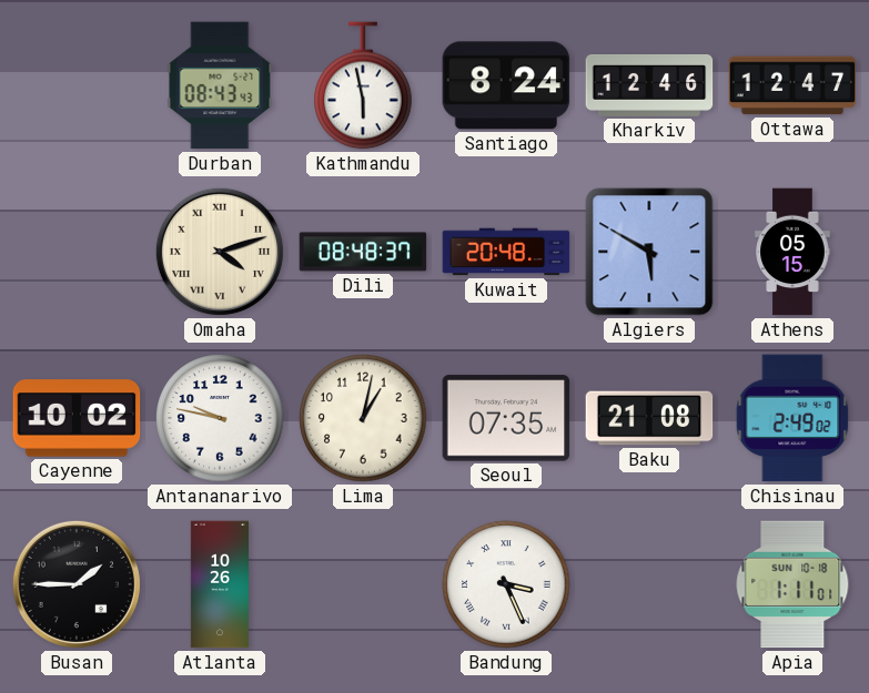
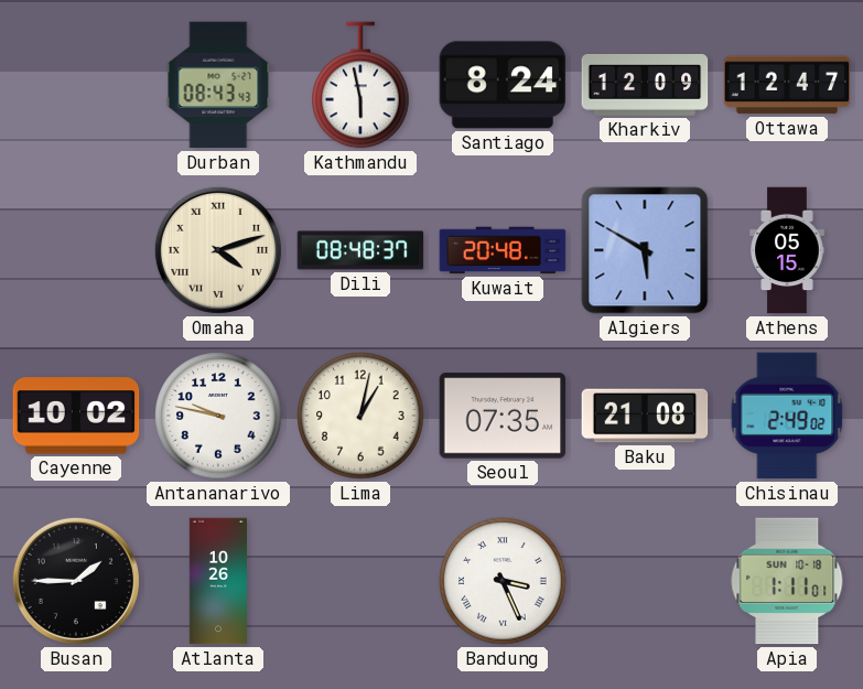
Kharkiv: 12:46 -> 12:09 (645, 85)
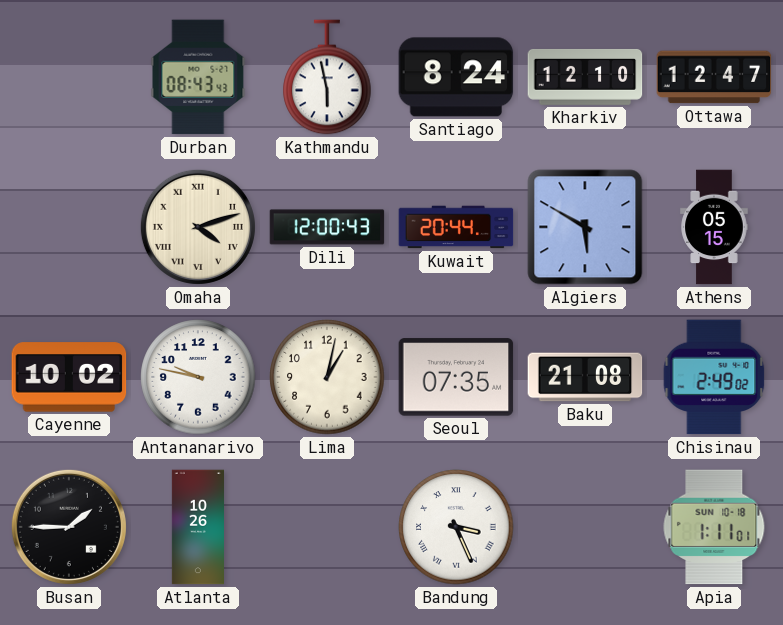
Kharkiv: 12:09 -> 12:10 (585, 77)
Dili: 08:48 -> 12:00 (327, 227)
Kuwait: 20:48 -> 20:44 (456, 227)
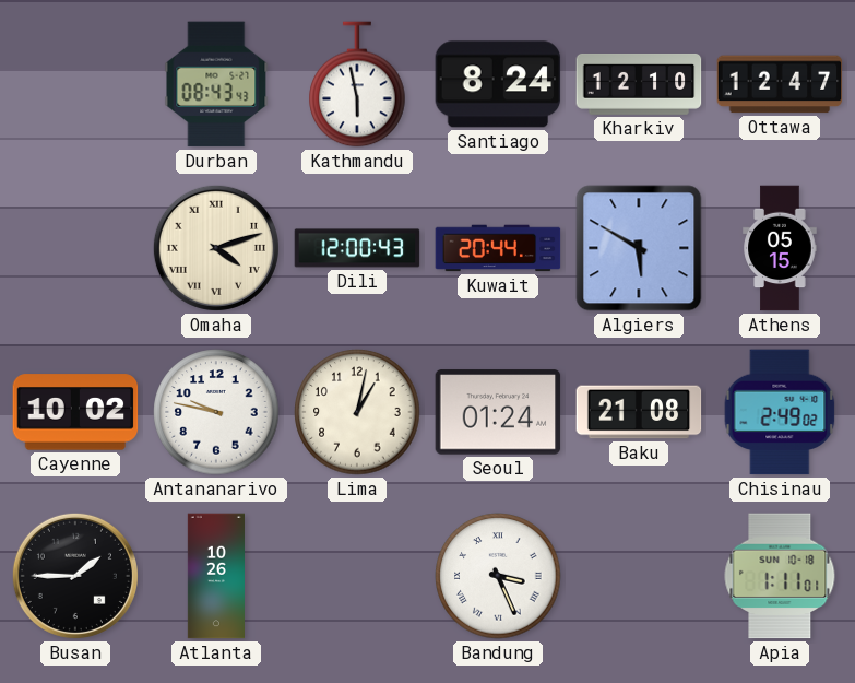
Seoul: 07:35 -> 01:24 (498, 412)
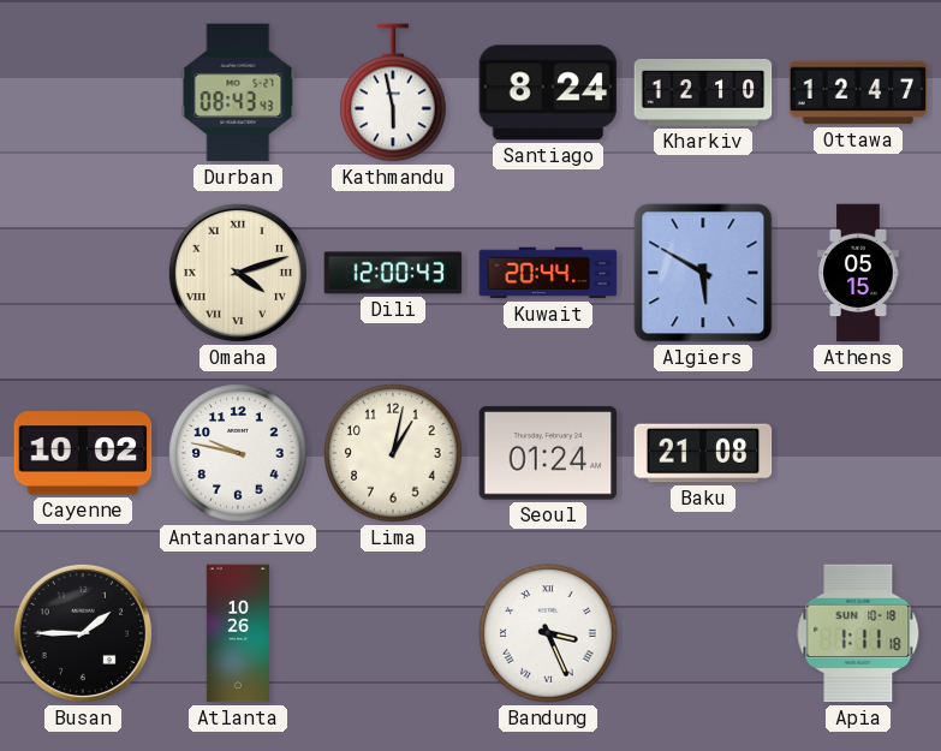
Chisinau: 2:49 -> none (780, 412)
Apia: 1:11:01 -> 1:11:18 (858, 633)
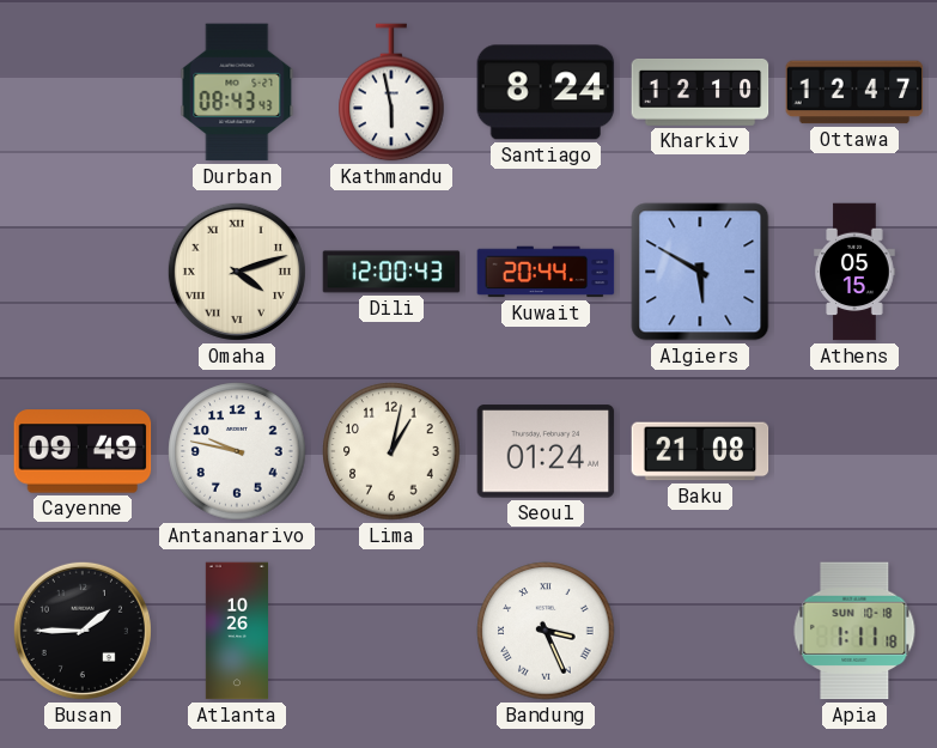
Cayenne: 10:02 -> 09:49 (83, 451)
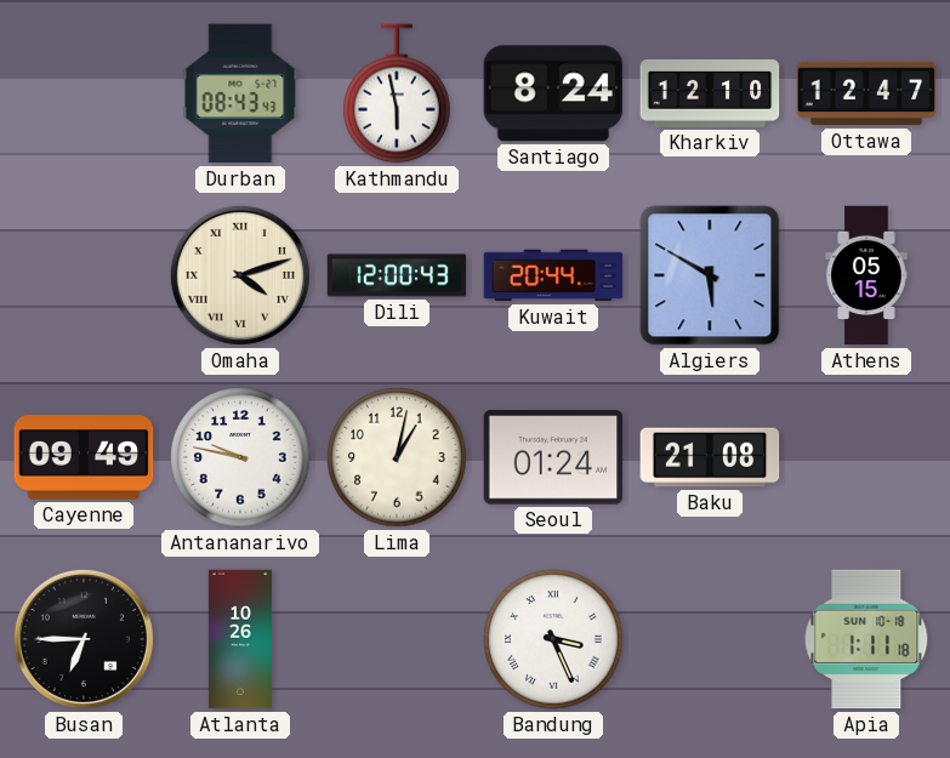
Busan: 1:45 -> 6:45 (84, 639)
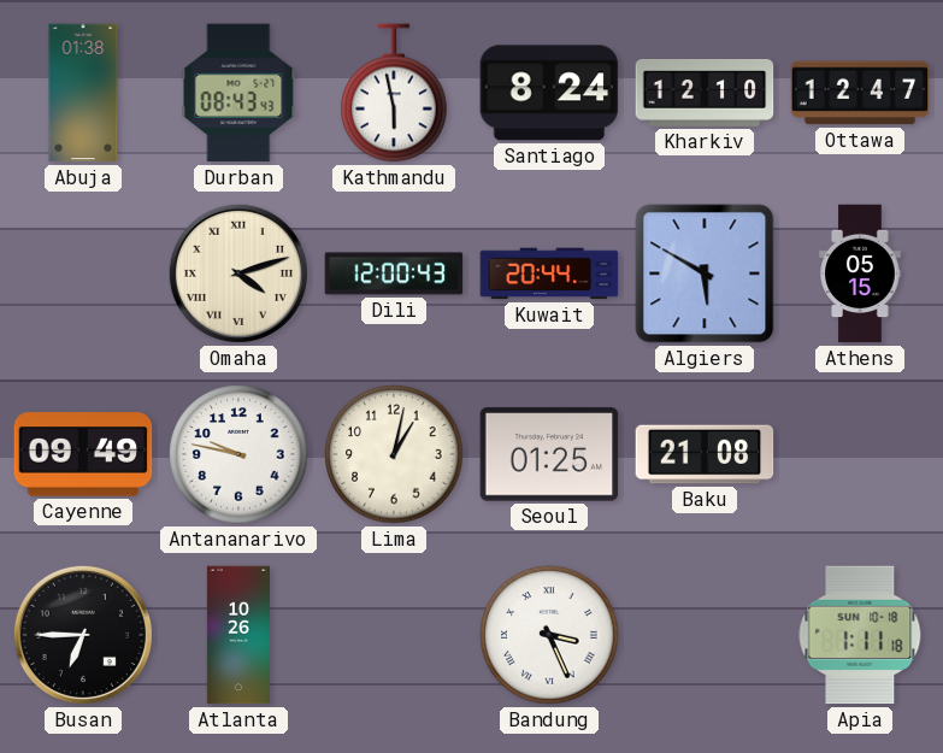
Abuja: none -> 01:38 (83, 93)
Seoul: 01:24 -> 01:25 (549, 454)
